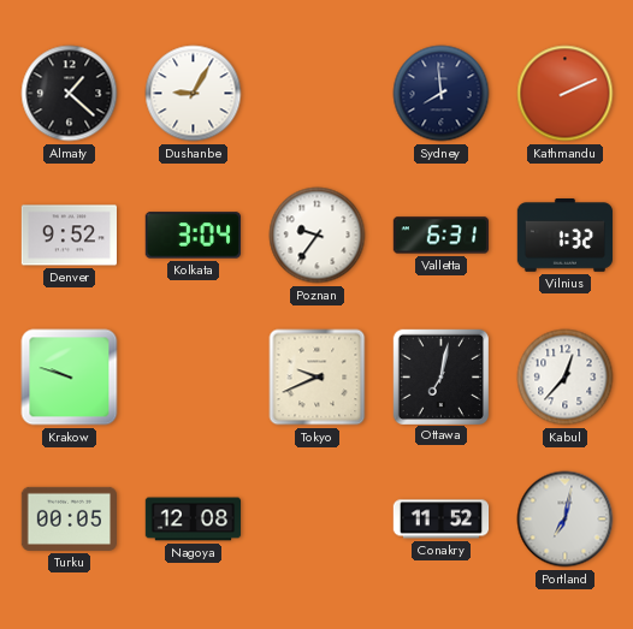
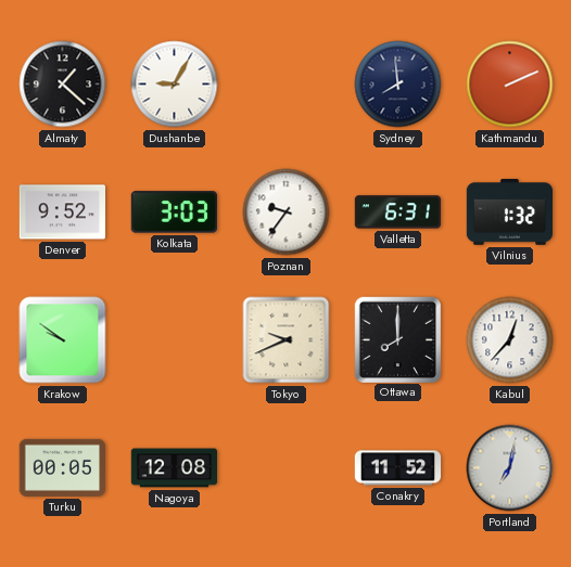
Kolkata: 3:04 -> 3:03 (174, 212)
Krakow: 9:48 -> 9:51 (63, 340)
Ottawa: 7:02 -> 8:00 (397, 339)
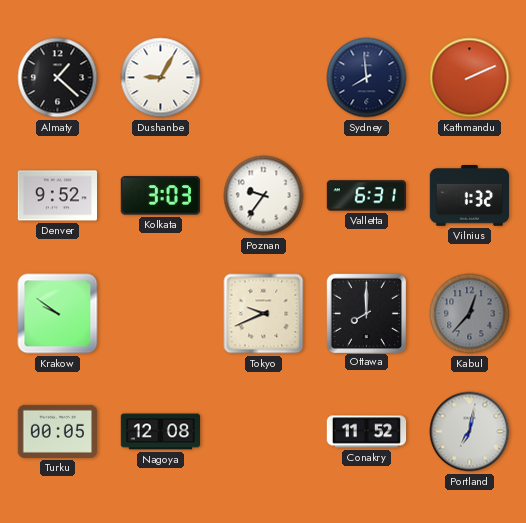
Kabul dial: white -> grey (470, 314)
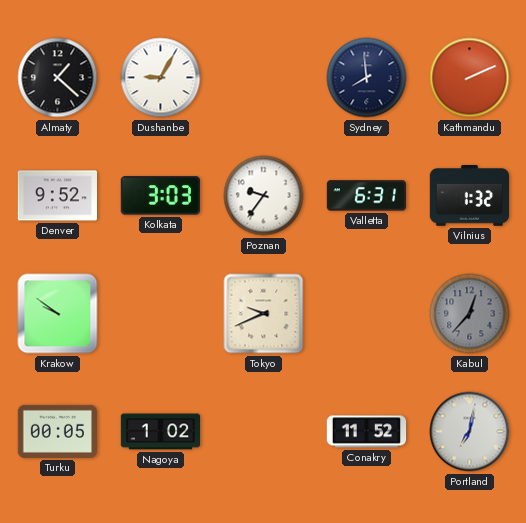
Ottawa: 8:00 -> none (366, 313)
Nagoya: 12:08 -> 1:02 (161, 432)
